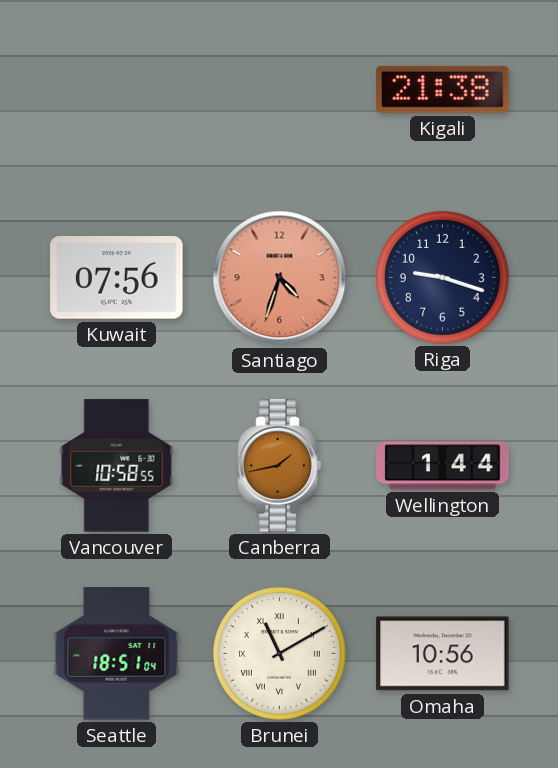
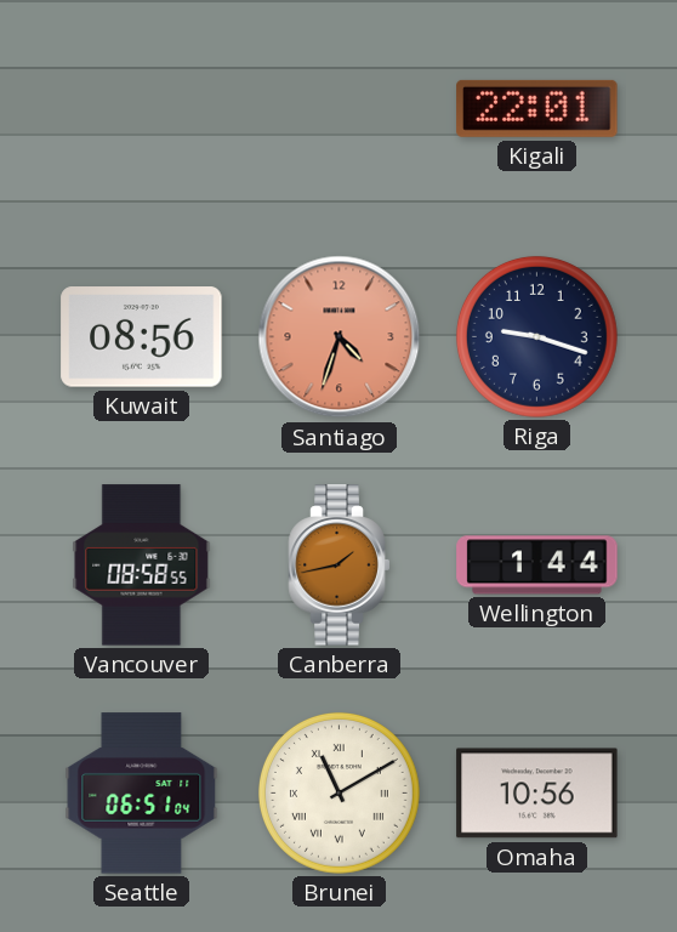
Kigali: 21:38 -> 22:01 (537, 108)
Kuwait: 07:56 -> 08:56 (142, 337)
Vancouver: 10:58 -> 08:58 (142, 566)
Seattle: 18:51 -> 06:51 (142, 794)
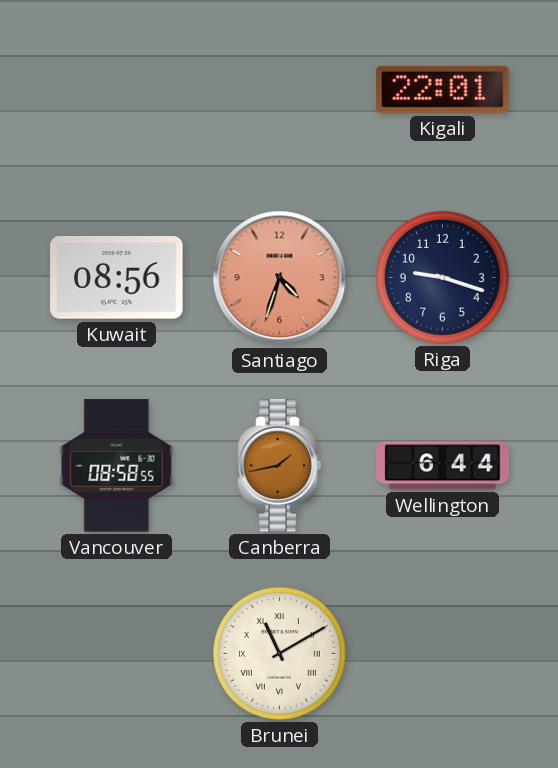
Wellington: 1:44 -> 6:44 (443, 466)
Seattle: 06:51 -> none (142, 794)
Omaha: 10:56 -> none (537, 794)
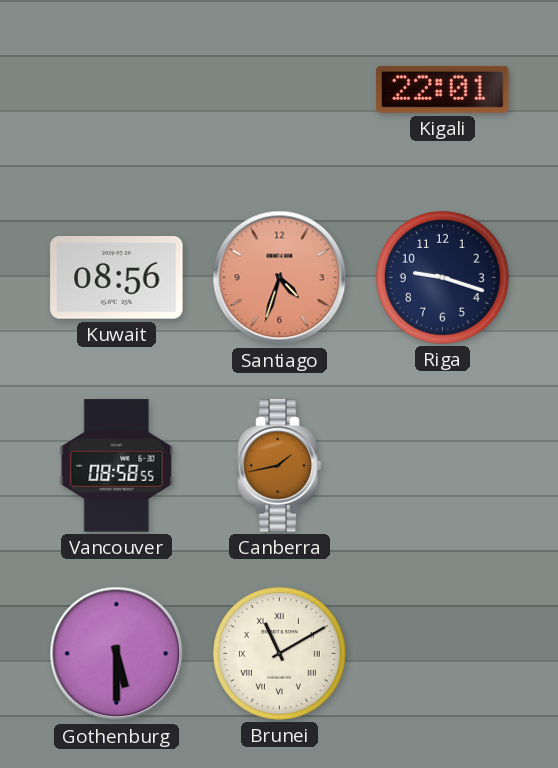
Wellington: 6:44 -> none (443, 466)
Gothenburg: none -> 5:30 (117, 654)
